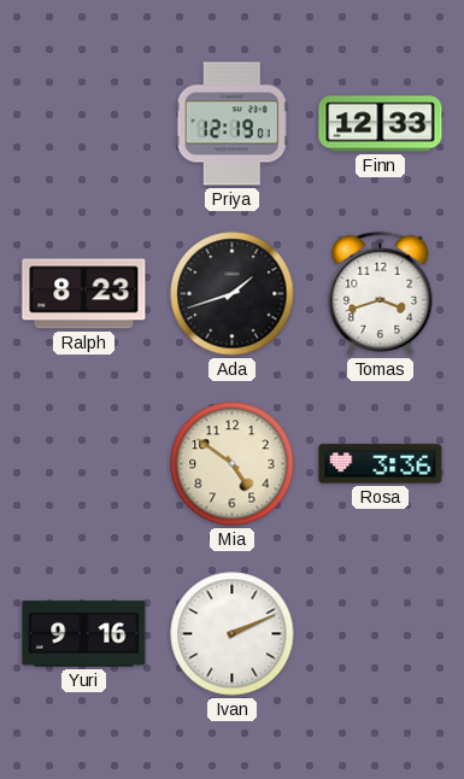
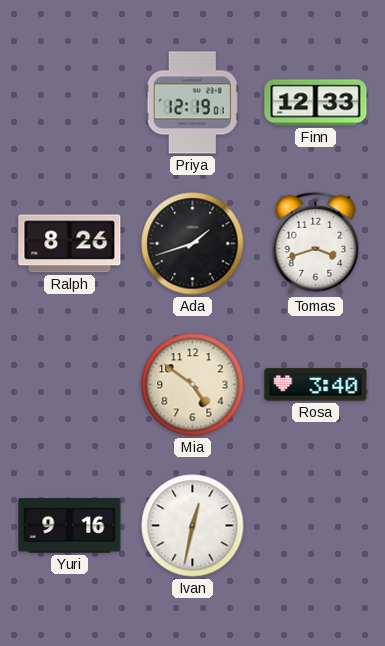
Ralph: 8:23 -> 8:26 (70, 244)
Rosa: 3:36 -> 3:40 (316, 385)
Ivan: 2:11 -> 12:32 (193, 526)
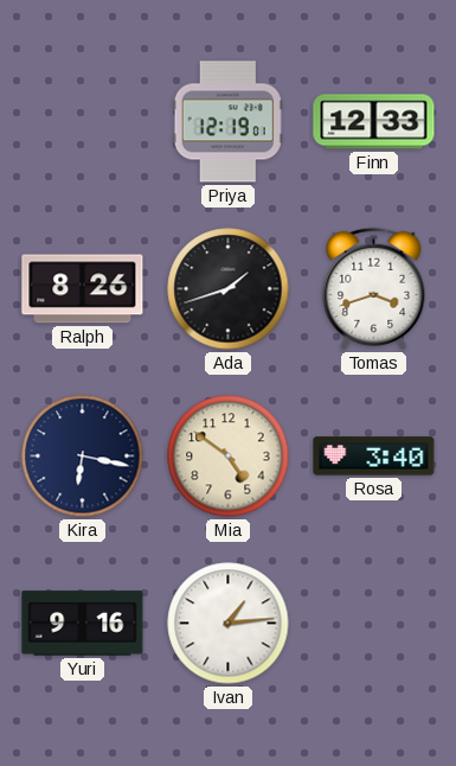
Kira: none -> 6:17 (83, 457)
Ivan: 12:32 -> 1:14 (229, 624)
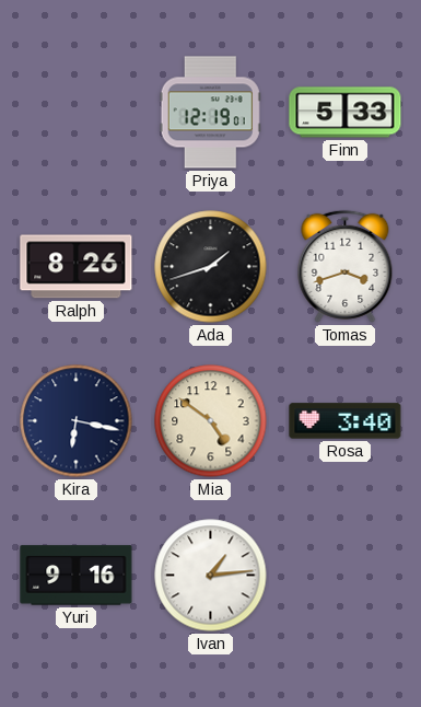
Finn: 12:33 -> 5:33 (346, 113)
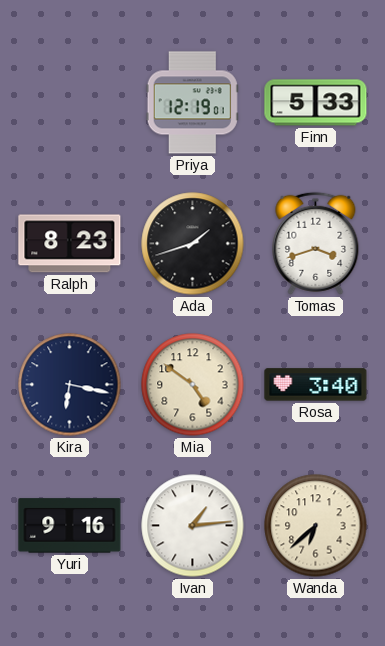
Ralph: 8:26 -> 8:23 (70, 244)
Wanda: none -> 6:38 (316, 526)
